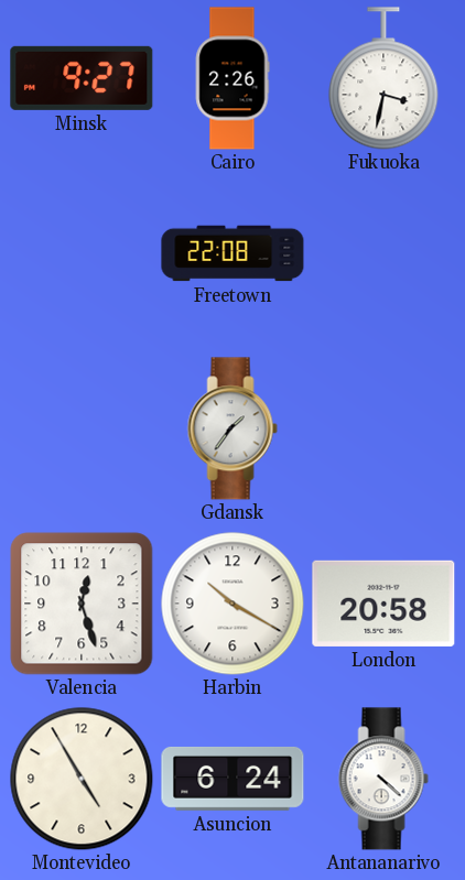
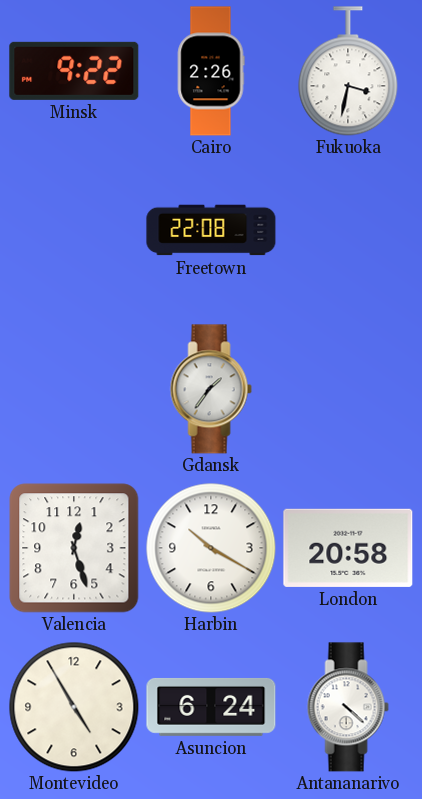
Minsk: 9:27 -> 9:22 (74, 71)
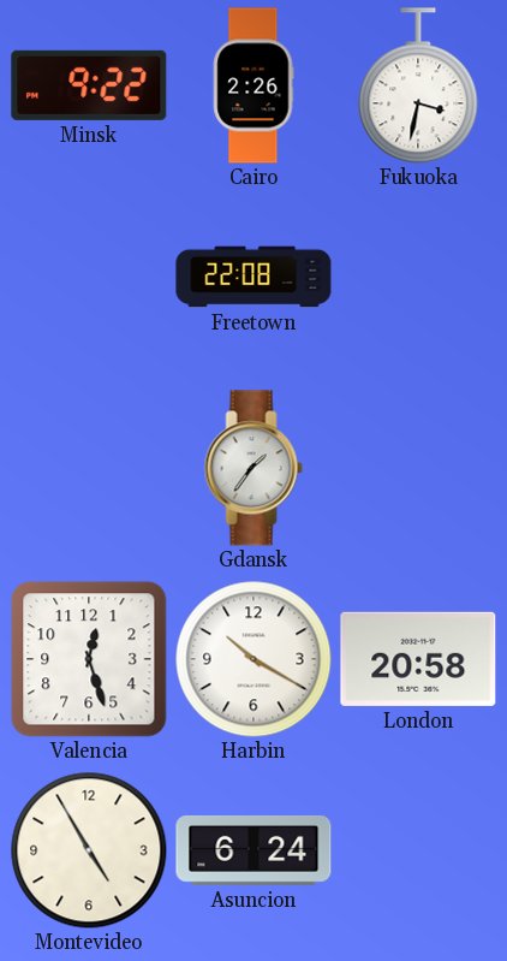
Antananarivo: 4:22 -> none (348, 707)
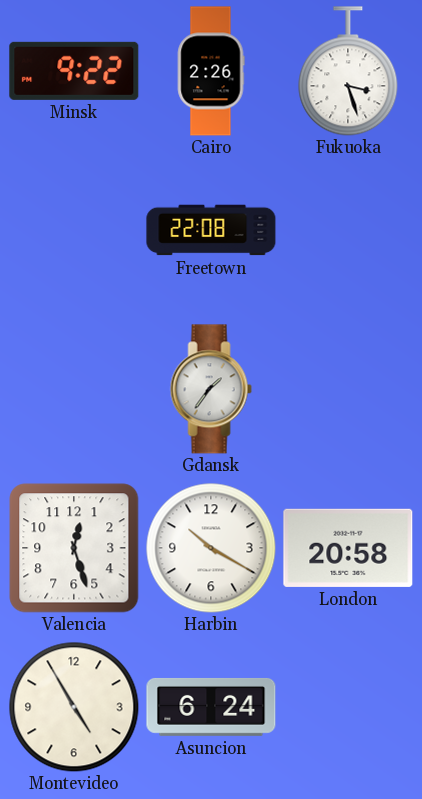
Fukuoka: 3:32 -> 3:27 (348, 71)
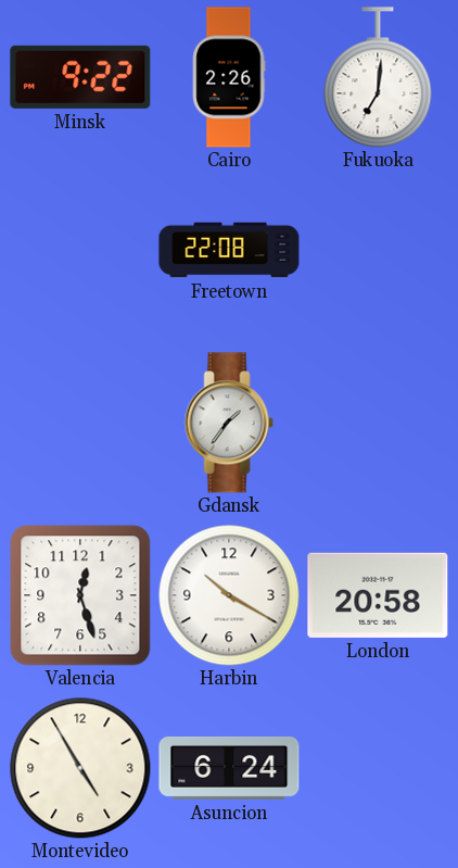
Fukuoka: 3:27 -> 7:01 (378, 77)
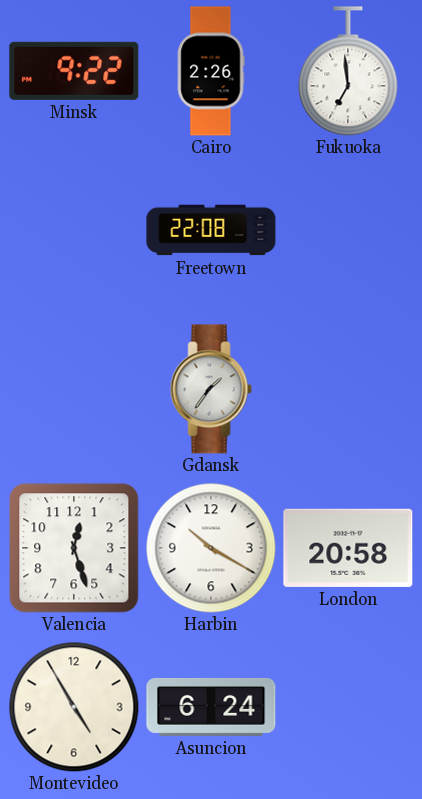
Fukuoka: 7:01 -> 6:59 (348, 71)
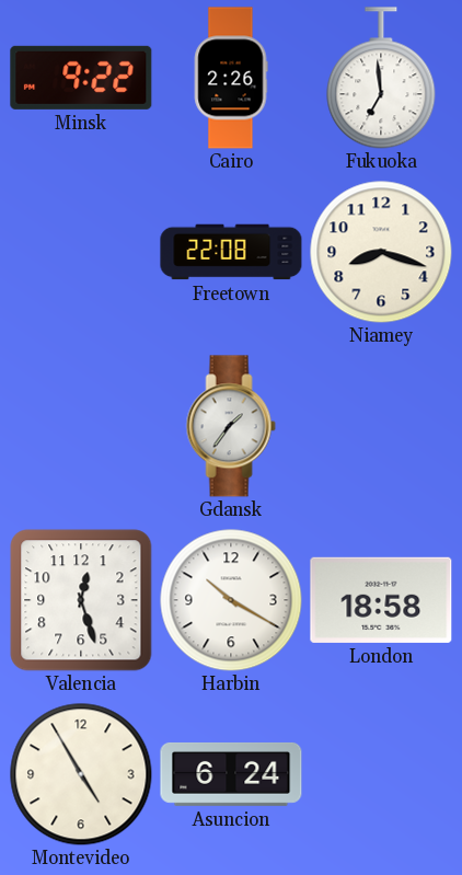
Niamey: none -> 8:18 (381, 252)
London: 20:58 -> 18:58 (381, 600)
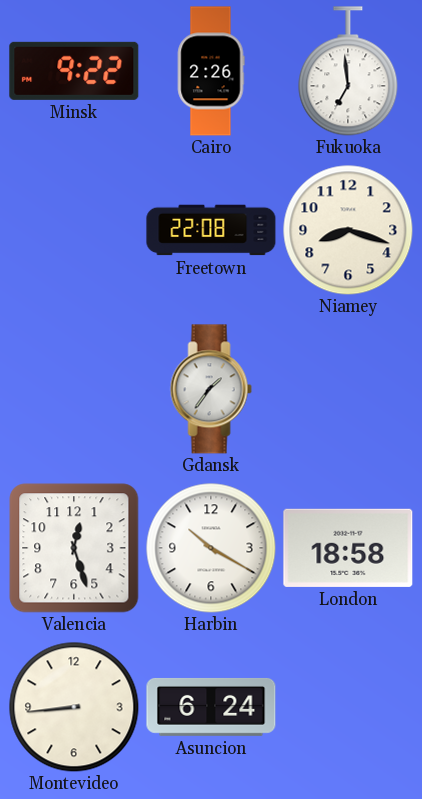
Montevideo: 4:55 -> 8:44 (74, 707)
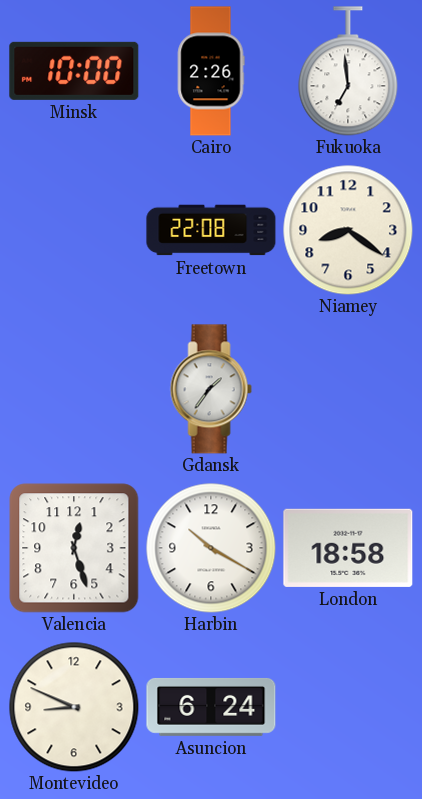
Minsk: 9:22 -> 10:00 (74, 71)
Niamey: 8:18 -> 8:21 (348, 230)
Montevideo: 8:44 -> 8:49 (74, 707)
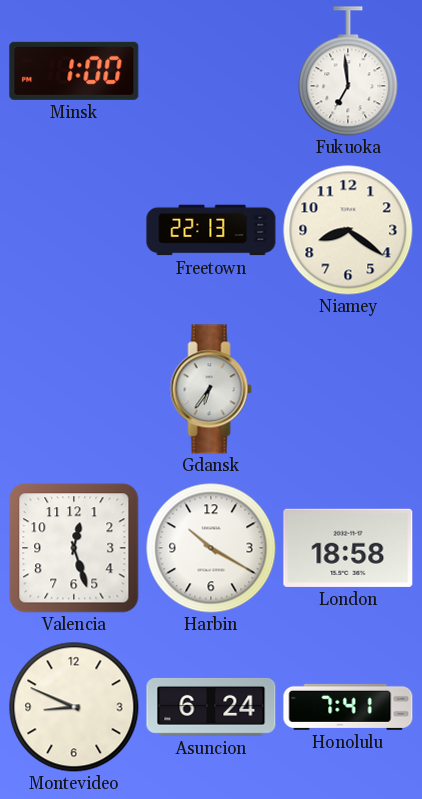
Minsk: 10:00 -> 1:00 (74, 71)
Cairo: 2:26 -> none (211, 71)
Freetown: 22:08 -> 22:13 (211, 230)
Gdansk: 1:36 -> 6:36 (211, 389)
Honolulu: none -> 7:41 (348, 707)
